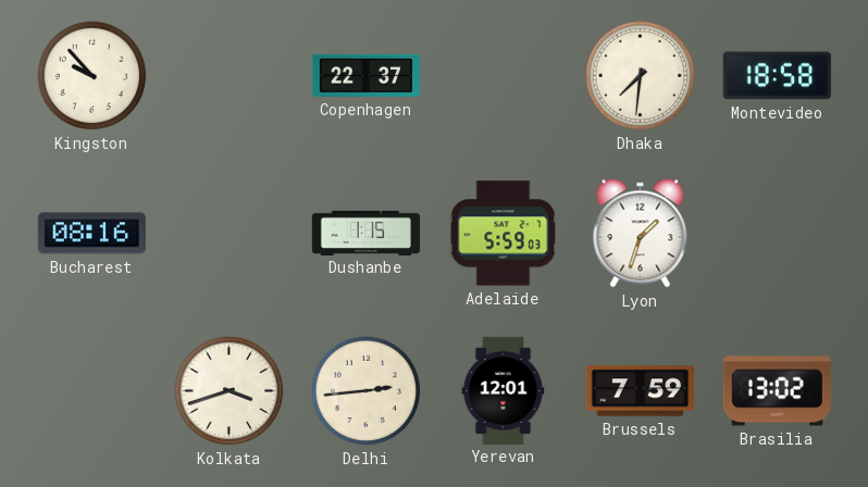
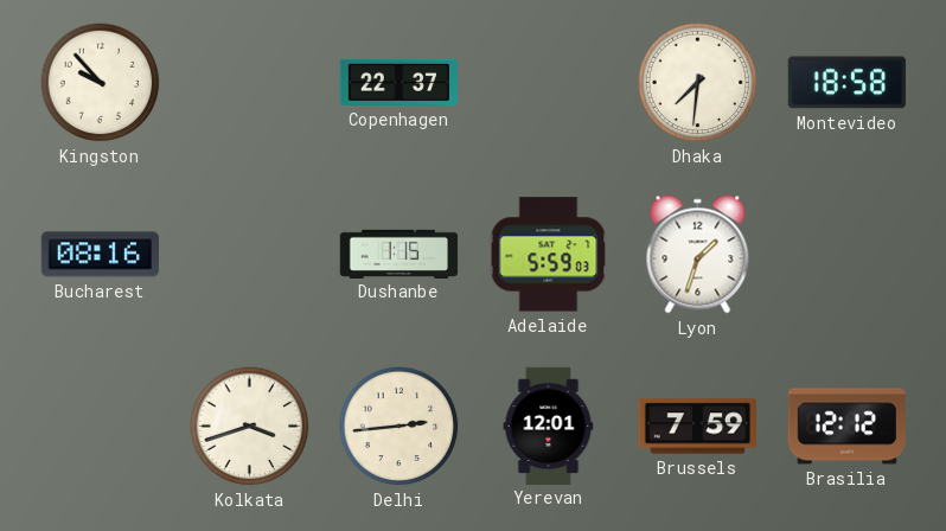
Brasilia: 13:02 -> 12:12 (846, 427)
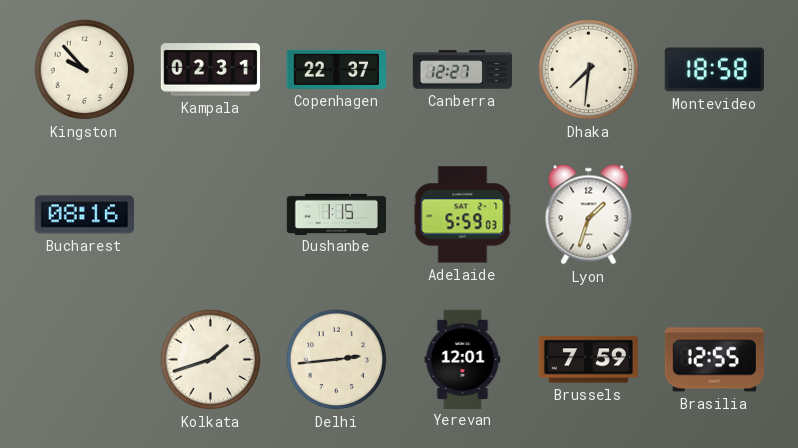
Kampala: none -> 02:31 (210, 70)
Canberra: none -> 12:27 (463, 70)
Kolkata: 3:42 -> 1:42 (211, 360)
Brasilia: 12:12 -> 12:55 (714, 360)
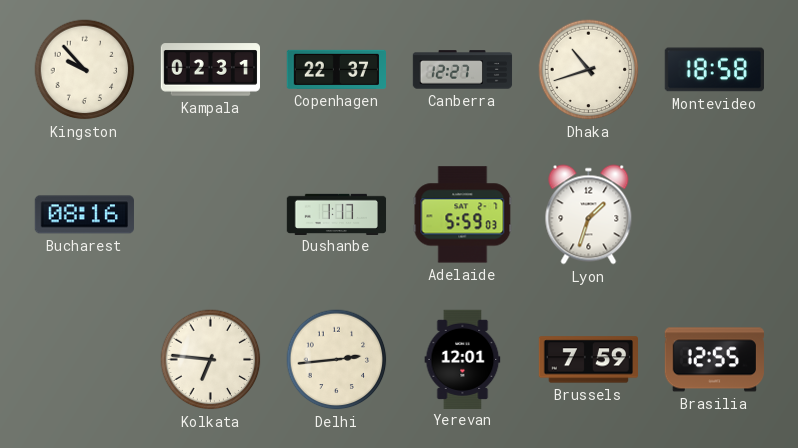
Dhaka: 7:31 -> 10:42 (589, 70)
Dushanbe: 1:15 -> 1:17 (337, 214)
Kolkata: 1:42 -> 6:46 (211, 360)
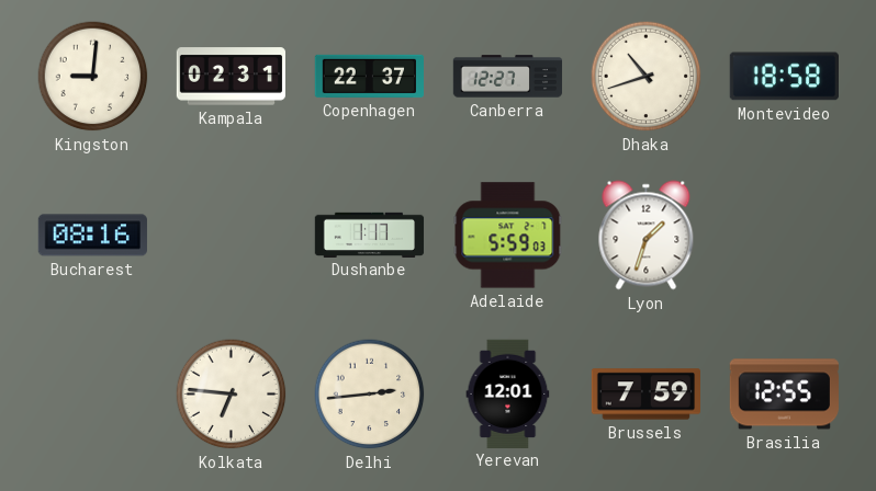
Kingston: 9:53 -> 9:01 (93, 77)
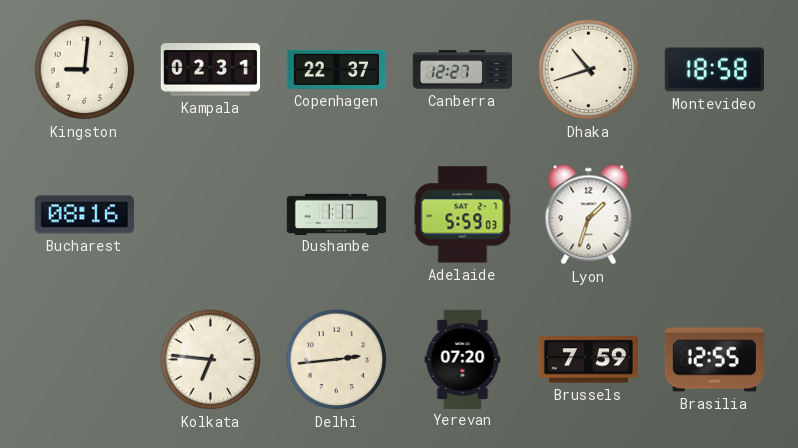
Yerevan: 12:01 -> 07:20 (463, 359)
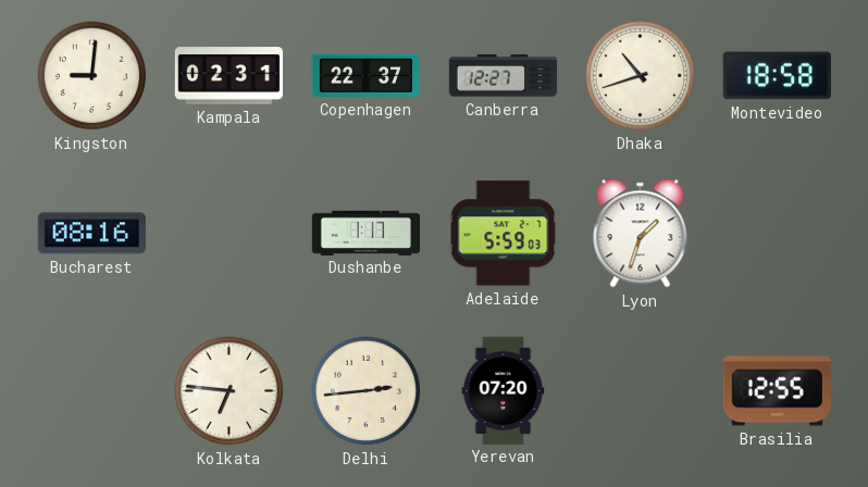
Brussels: 7:59 -> none (589, 360)
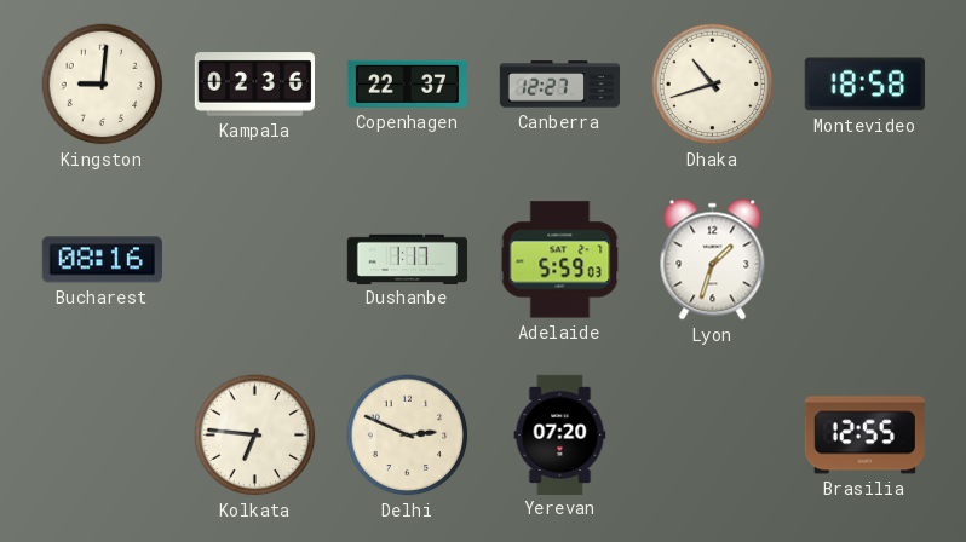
Kampala: 02:31 -> 02:36 (254, 85)
Delhi: 2:44 -> 2:49 (408, 436)
